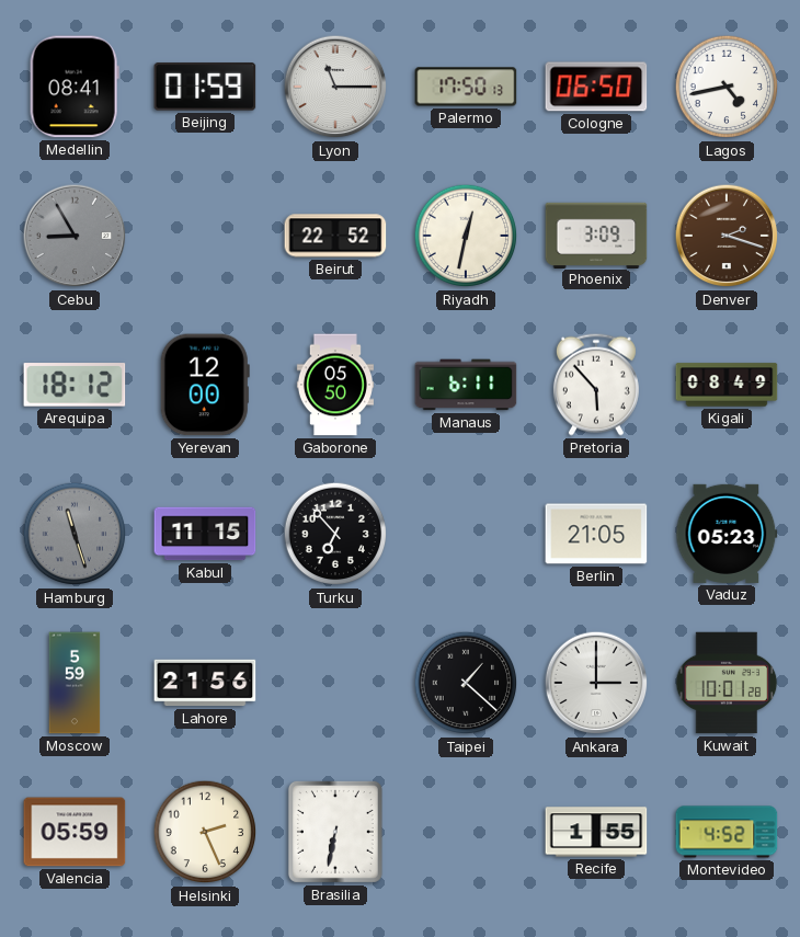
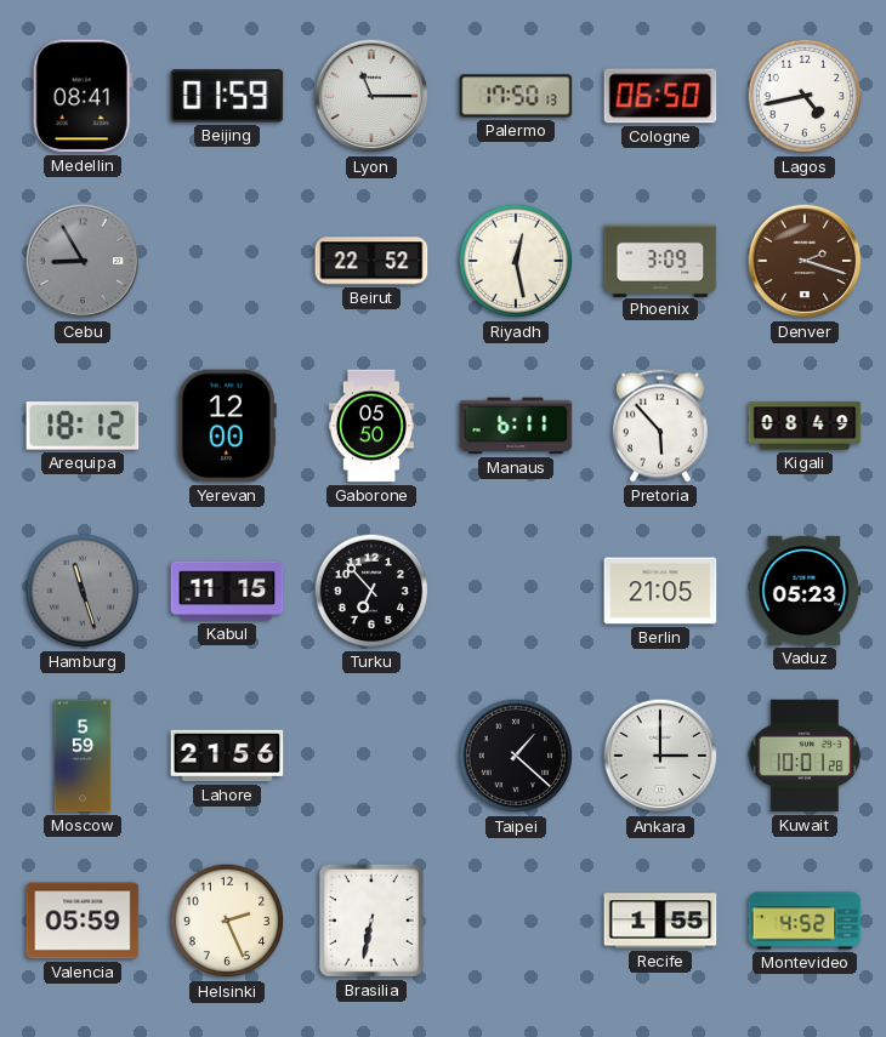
Riyadh: 12:32 -> 12:28 (516, 261)
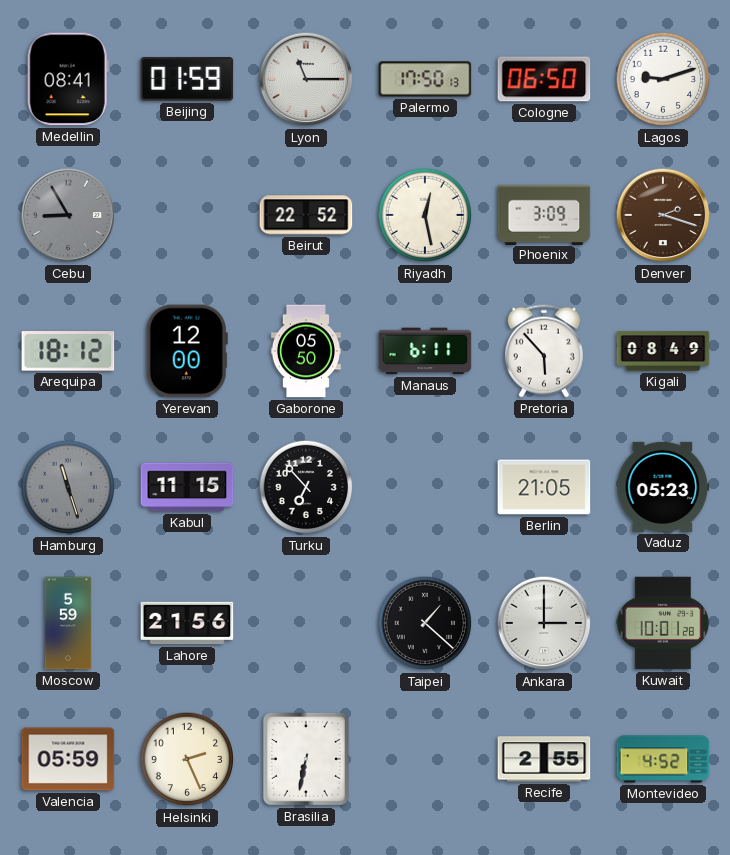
Lagos: 4:43 -> 9:12 (663, 79)
Recife: 1:55 -> 2:55 (544, 759)
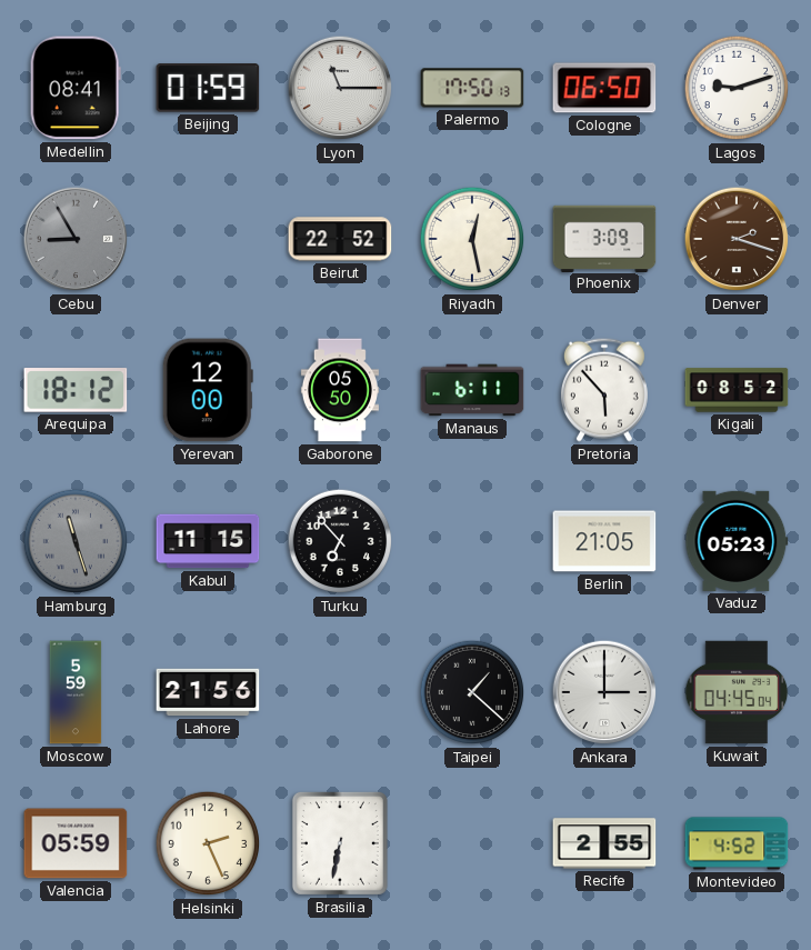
Kigali: 08:49 -> 08:52 (737, 390)
Kuwait: 10:01 -> 04:45 (737, 692)
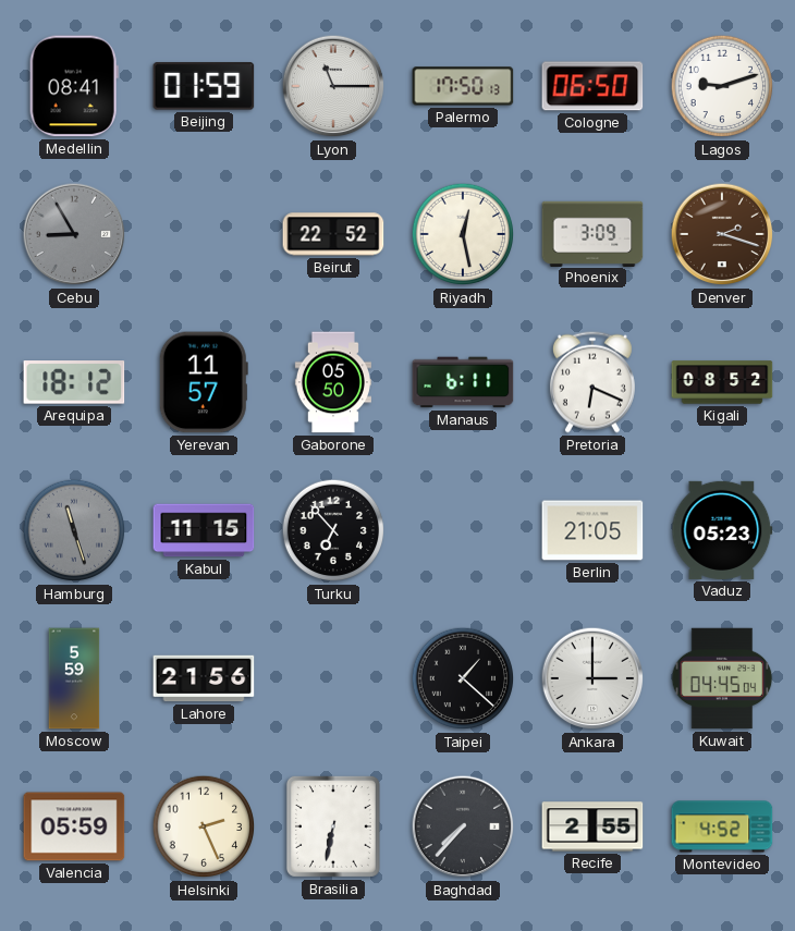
Yerevan: 12:00 -> 11:57 (204, 382)
Pretoria: 5:53 -> 6:19 (592, 382)
Baghdad: none -> 7:37 (463, 826)
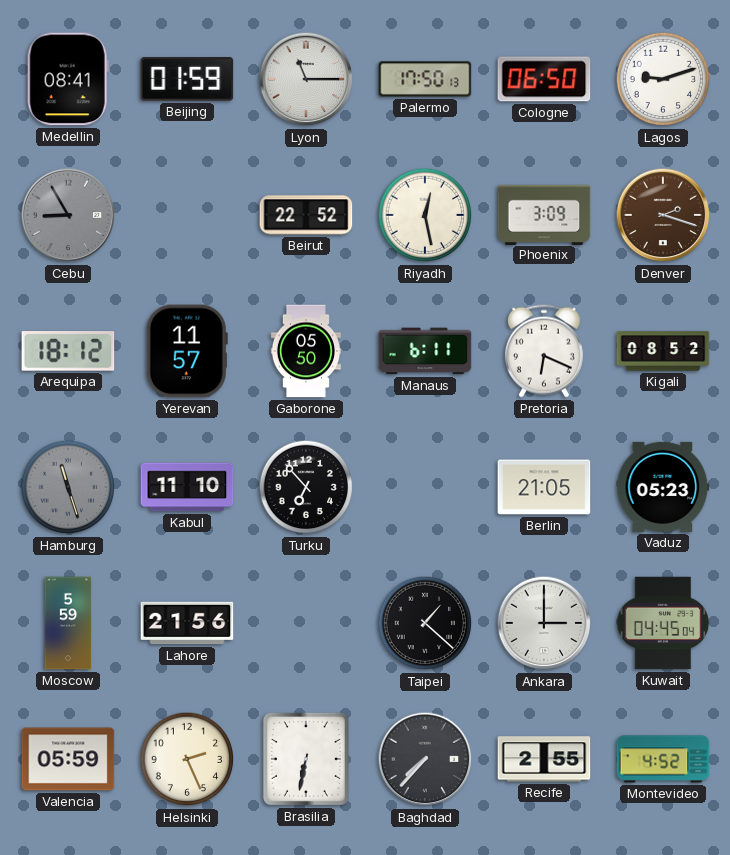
Kabul: 11:15 -> 11:10 (187, 487)
